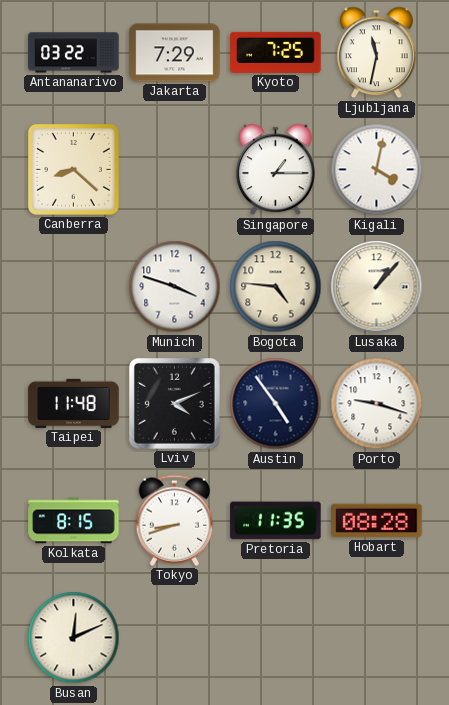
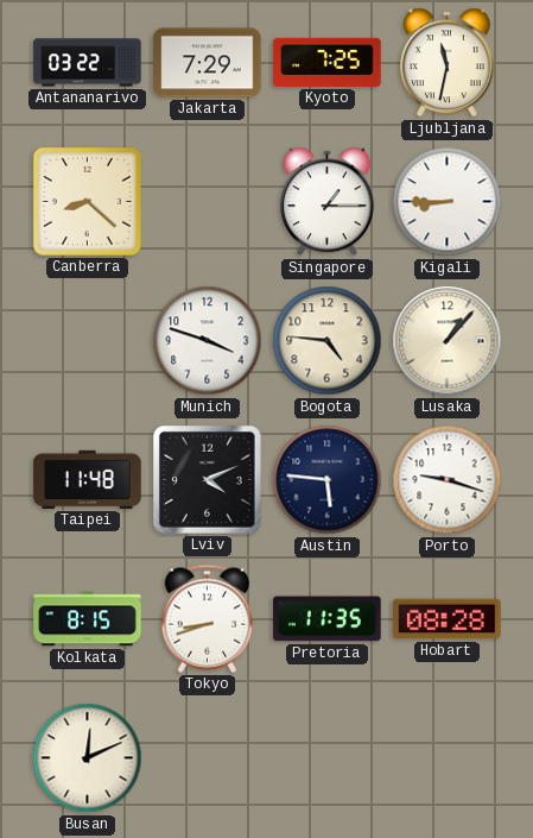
Kigali: 4:02 -> 8:45 (448, 202)
Austin: 4:54 -> 5:46 (328, 480)
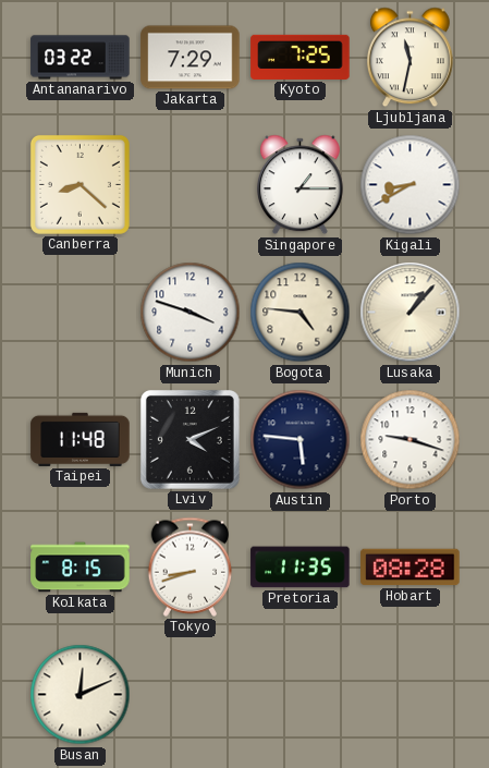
Kigali: 8:45 -> 8:40 (411, 185)
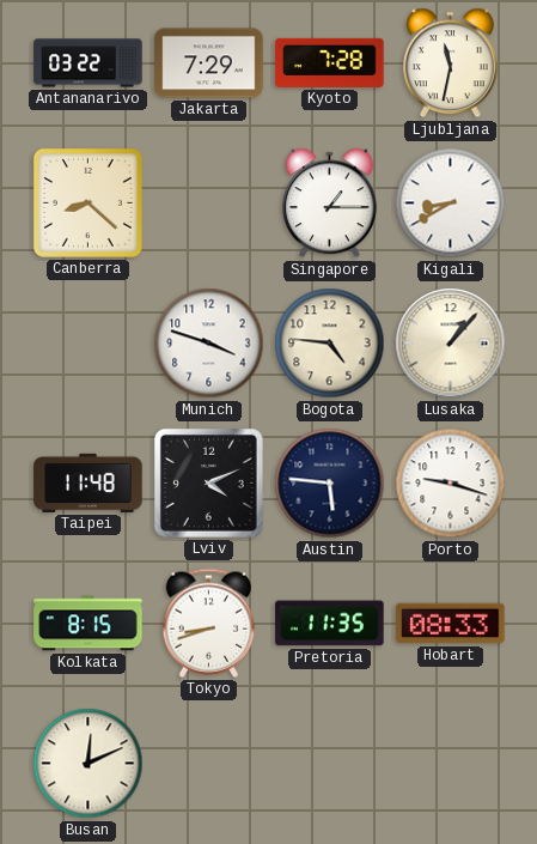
Kyoto: 7:25 -> 7:28 (330, 62)
Hobart: 08:28 -> 08:33 (451, 624)
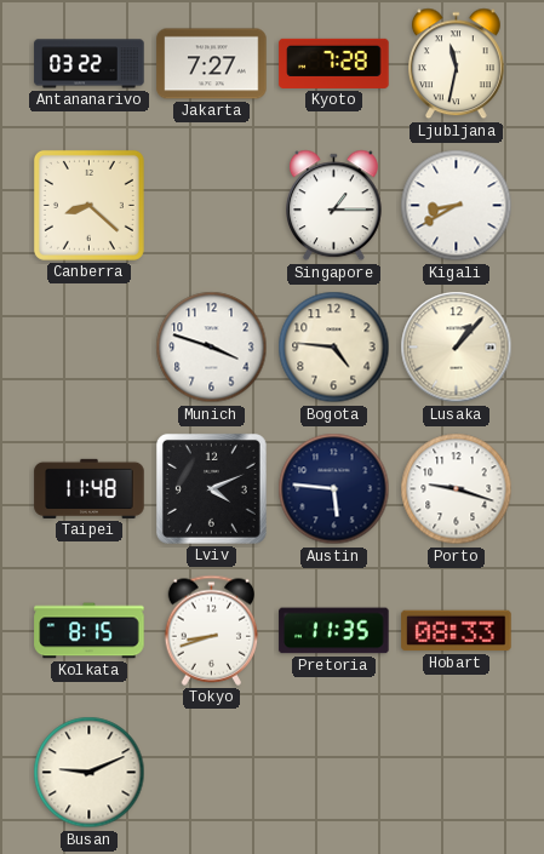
Jakarta: 7:29 -> 7:27 (212, 64)
Busan: 12:11 -> 9:11 (90, 773)
